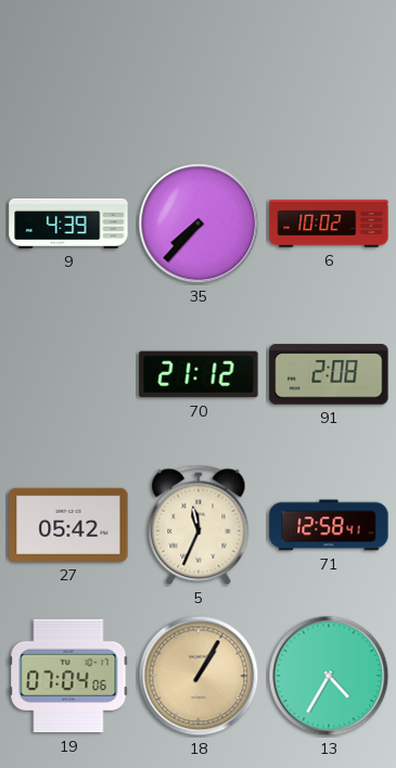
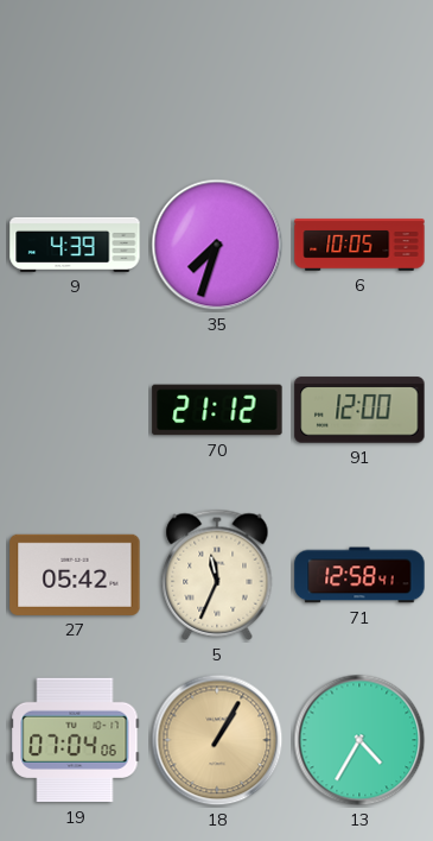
35: 7:37 -> 7:33 (217, 245)
6: 10:02 -> 10:05 (359, 245)
91: 2:08 -> 12:00 (359, 410)
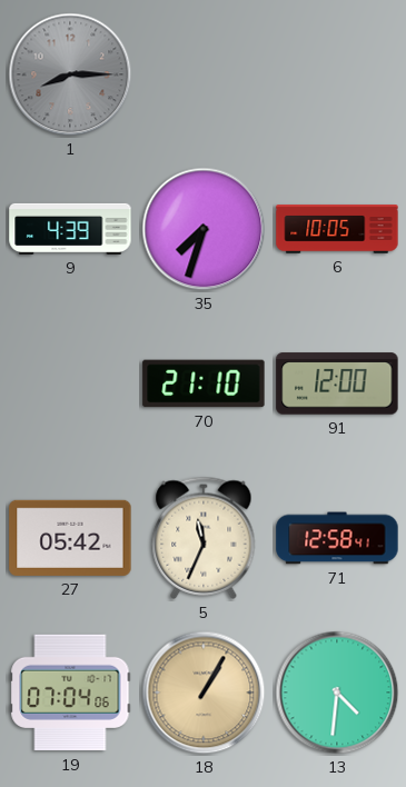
1: none -> 8:15 (70, 74)
70: 21:12 -> 21:10 (204, 383)
13: 4:35 -> 4:31 (337, 693)
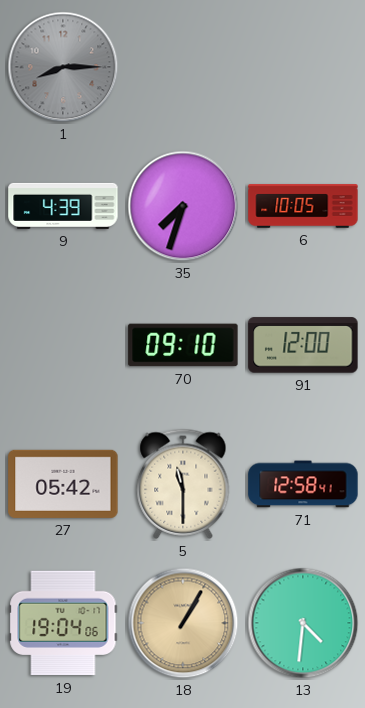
70: 21:10 -> 09:10 (183, 345)
5: 11:34 -> 11:30 (183, 484)
19: 07:04 -> 19:04 (63, 623)
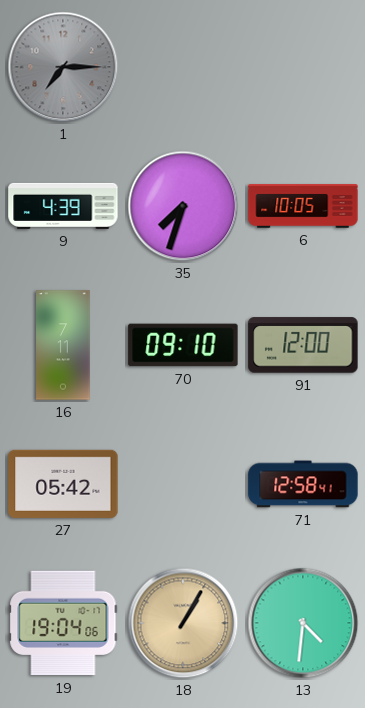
1: 8:15 -> 7:15 (63, 67)
16: none -> 7:11 (63, 345)
5: 11:30 -> none (183, 484)
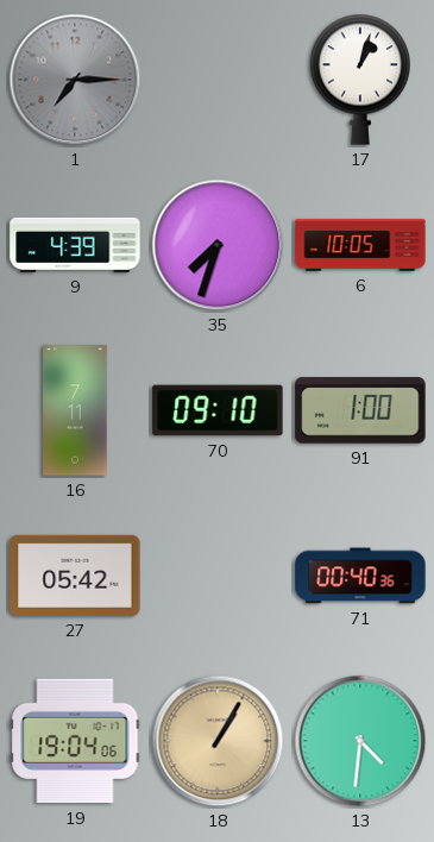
17: none -> 1:03 (359, 80)
91: 12:00 -> 1:00 (360, 410)
71: 12:58 -> 00:40 (360, 576)
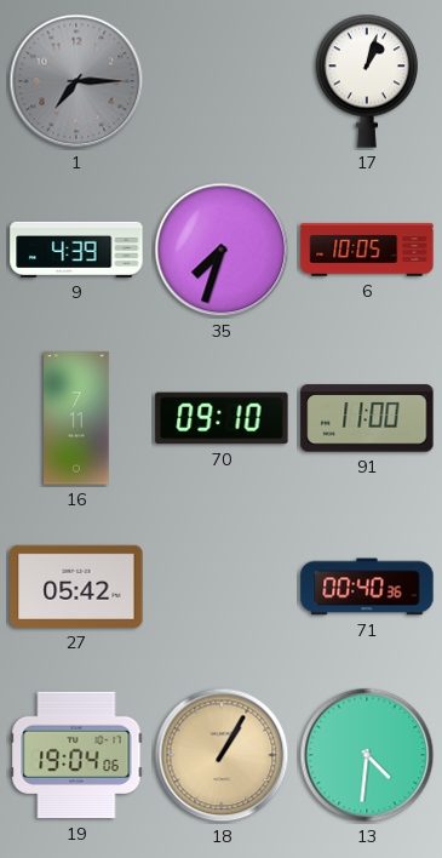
91: 1:00 -> 11:00 (367, 418)
